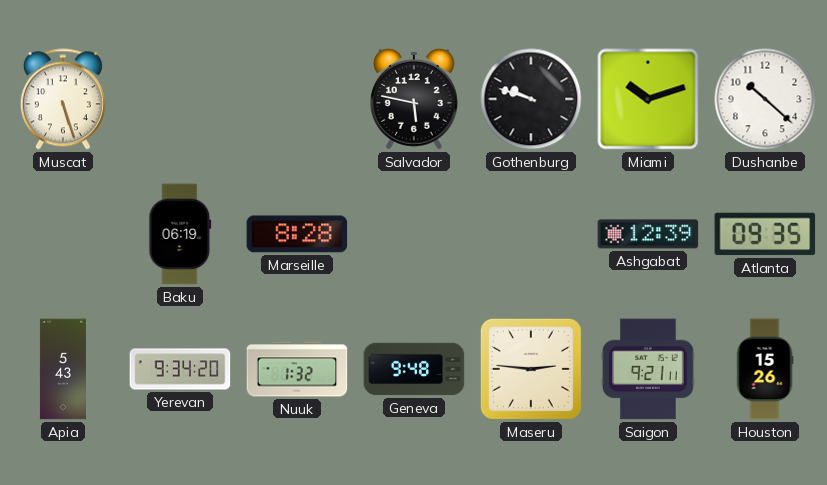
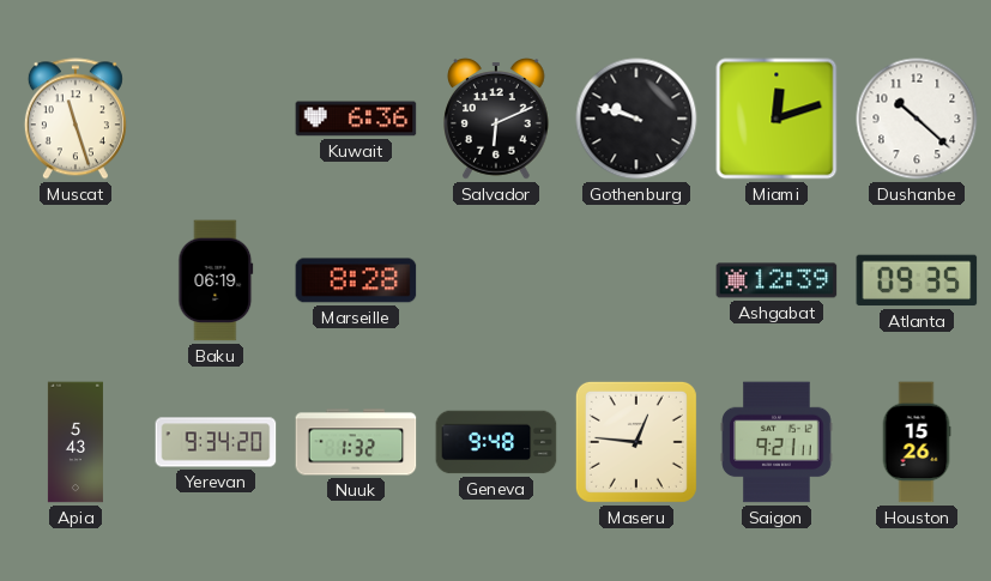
Muscat: 5:27 -> 11:27 (75, 119)
Kuwait: none -> 6:36 (356, 119)
Salvador: 5:47 -> 6:11 (497, 119)
Miami: 10:12 -> 12:12 (777, 119)
Maseru: 2:46 -> 12:46 (636, 442)
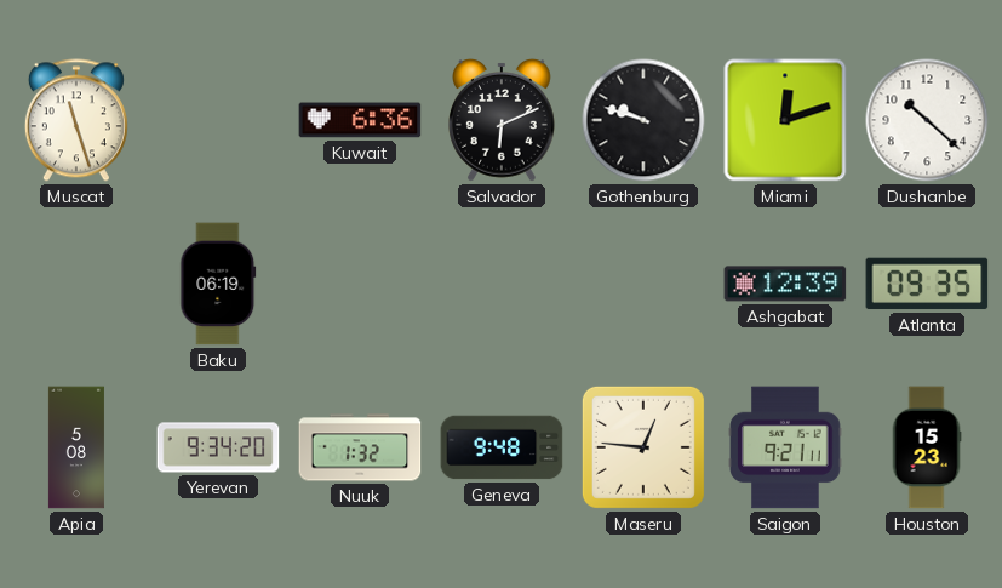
Marseille: 8:28 -> none (356, 280)
Apia: 5:43 -> 5:08 (76, 447)
Houston: 15:26 -> 15:23 (927, 447)
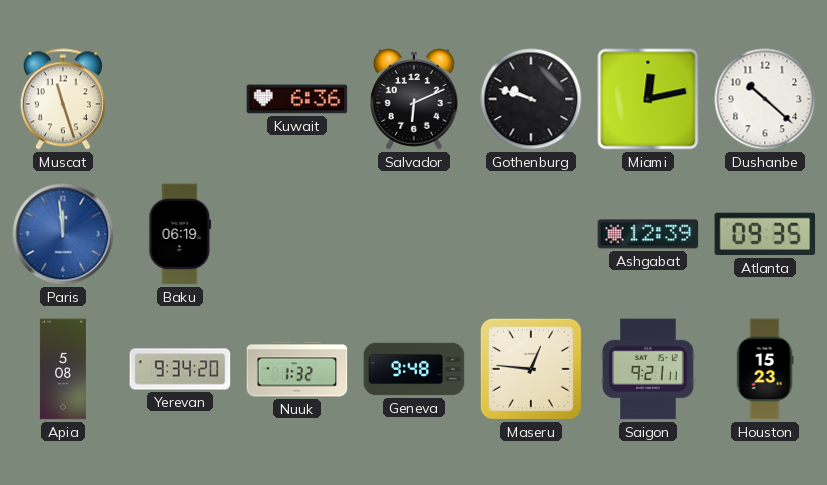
Miami: 12:12 -> 12:13 (648, 99)
Paris: none -> 11:59 (63, 234)
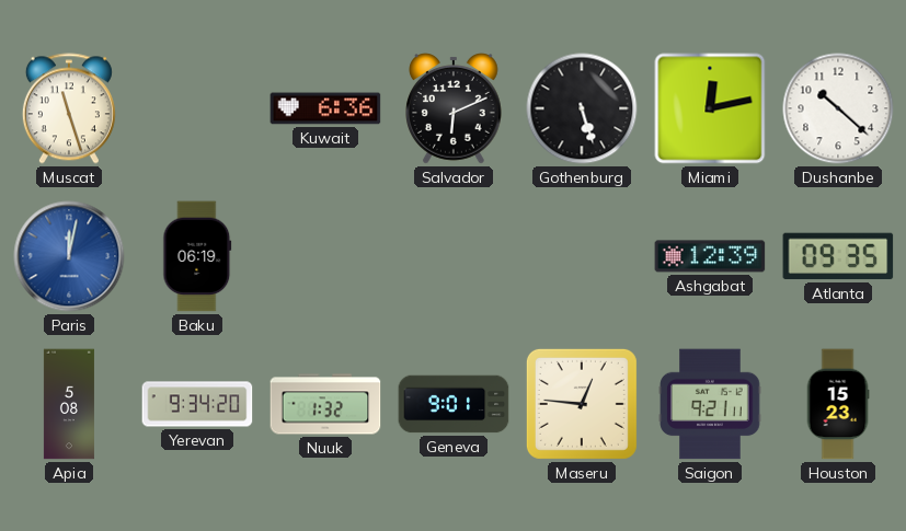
Gothenburg: 9:48 -> 5:27 (582, 108)
Paris: 11:59 -> 12:02 (69, 256)
Geneva: 9:48 -> 9:01 (454, 404)
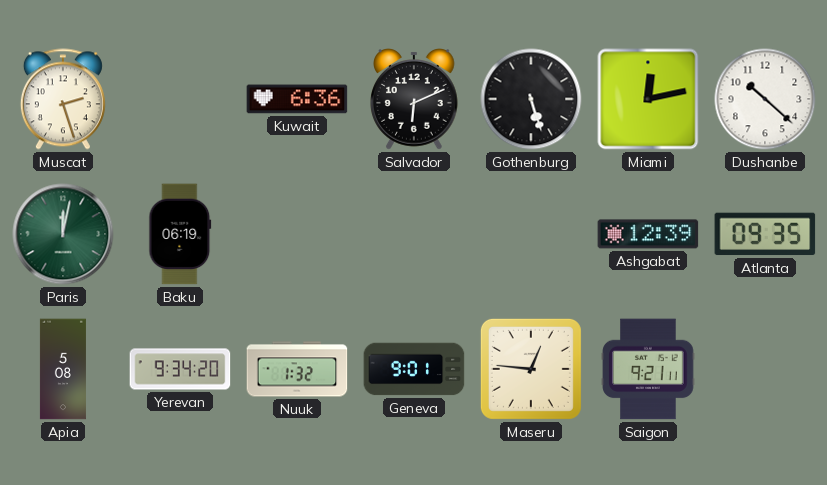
Muscat: 11:27 -> 2:27 (63, 99)
Paris dial: blue -> green (63, 234)
Houston: 15:23 -> none (838, 404)
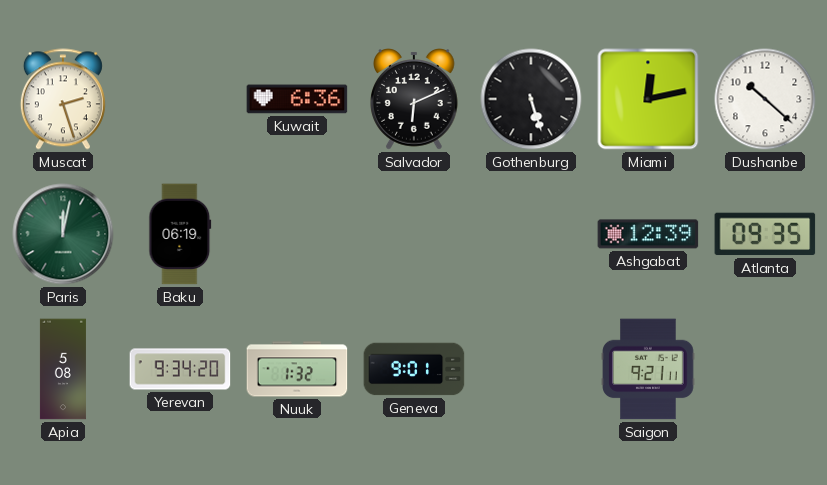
Maseru: 12:46 -> none (531, 369)
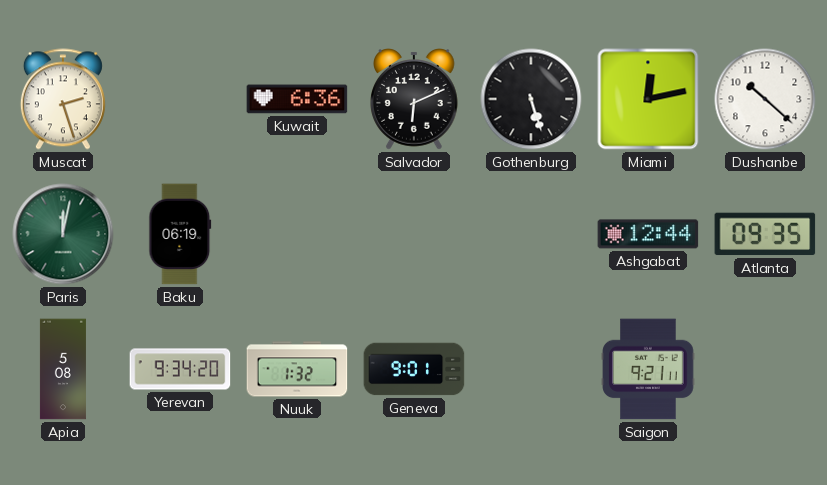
Ashgabat: 12:39 -> 12:44 (648, 234)
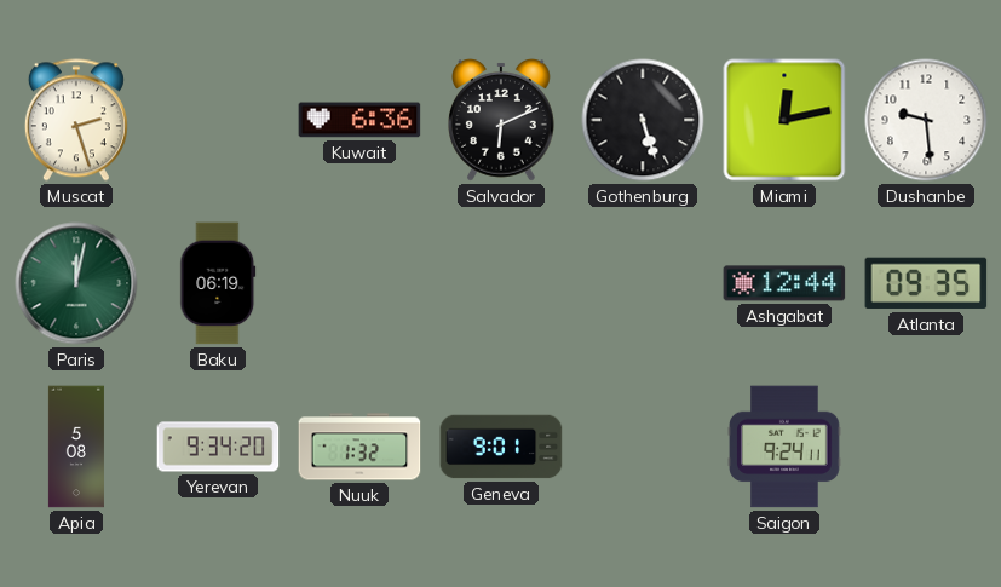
Dushanbe: 10:22 -> 9:29 (926, 120)
Saigon: 9:21 -> 9:24 (784, 447)
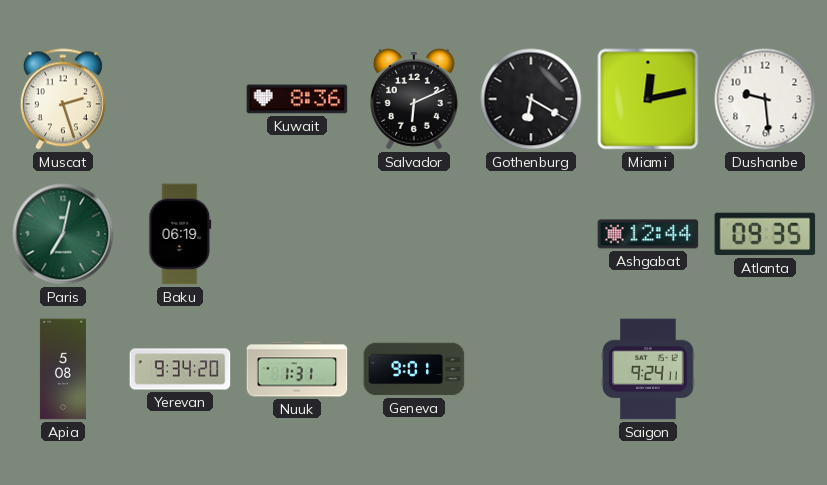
Kuwait: 6:36 -> 8:36 (297, 99)
Gothenburg: 5:27 -> 6:20 (531, 99)
Paris: 12:02 -> 7:02 (63, 234)
Nuuk: 1:32 -> 1:31 (297, 369)
